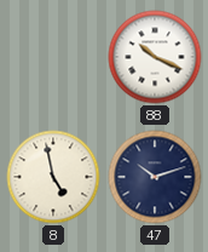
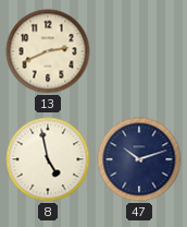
13: none -> 2:41 (48, 51)
88: 10:19 -> none (155, 57)
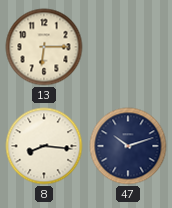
13: 2:41 -> 6:15 (44, 47)
8: 4:58 -> 8:16 (44, 146)
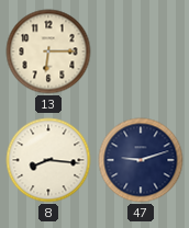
47: 10:12 -> 9:12 (141, 160)
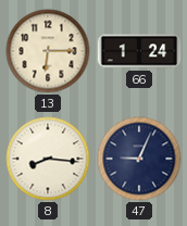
66: none -> 1:24 (139, 51)
47: 9:12 -> 9:04 (139, 159)
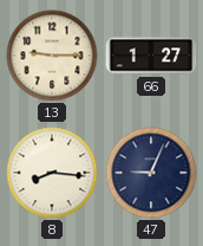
13: 6:15 -> 9:15 (52, 56)
66: 1:24 -> 1:27 (151, 56)
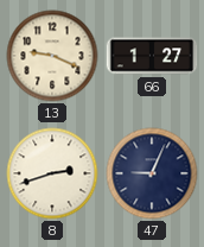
13: 9:15 -> 9:19 (52, 56)
8: 8:16 -> 2:42 (52, 173)
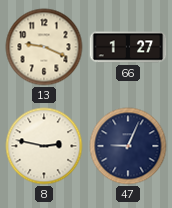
8: 2:42 -> 2:47 (44, 146)
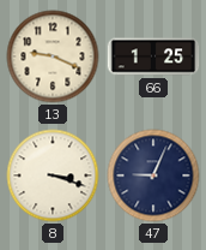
66: 1:27 -> 1:25 (153, 56)
8: 2:47 -> 3:18 (53, 175)
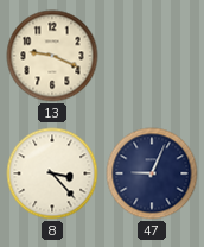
66: 1:25 -> none (153, 56)
8: 3:18 -> 3:23 (52, 173)
